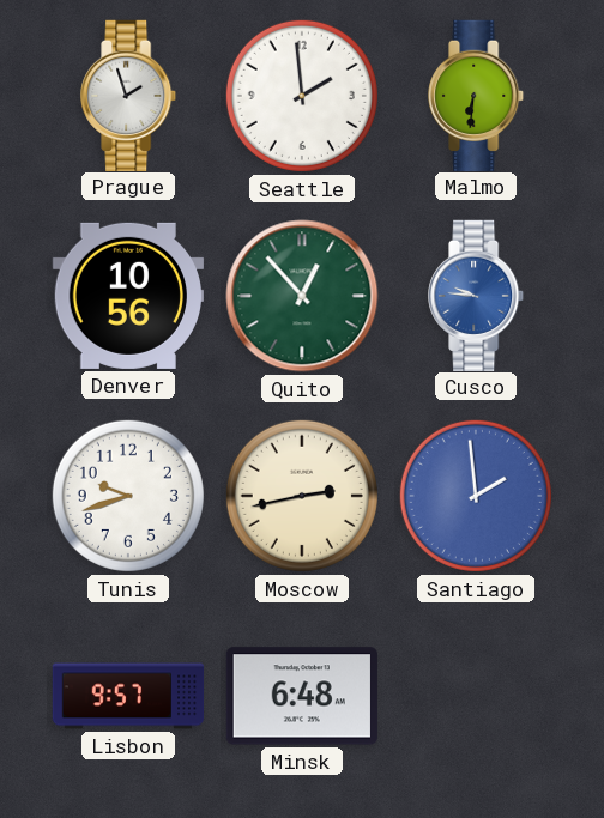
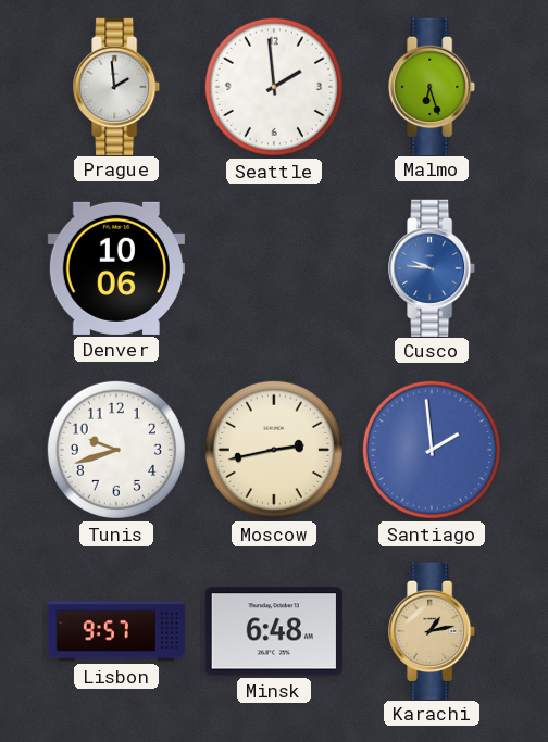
Prague: 1:57 -> 1:59 (117, 86)
Malmo: 6:31 -> 6:27 (433, 86)
Denver: 10:56 -> 10:06 (115, 268)
Quito: 12:53 -> none (302, 296)
Karachi: none -> 1:13 (433, 630)
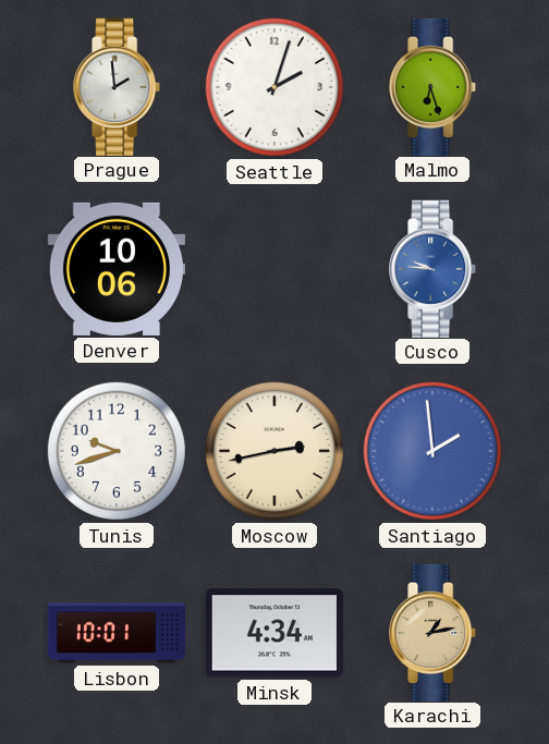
Seattle: 1:59 -> 2:03 (274, 87)
Lisbon: 9:57 -> 10:01 (117, 633)
Minsk: 6:48 -> 4:34 (274, 633)
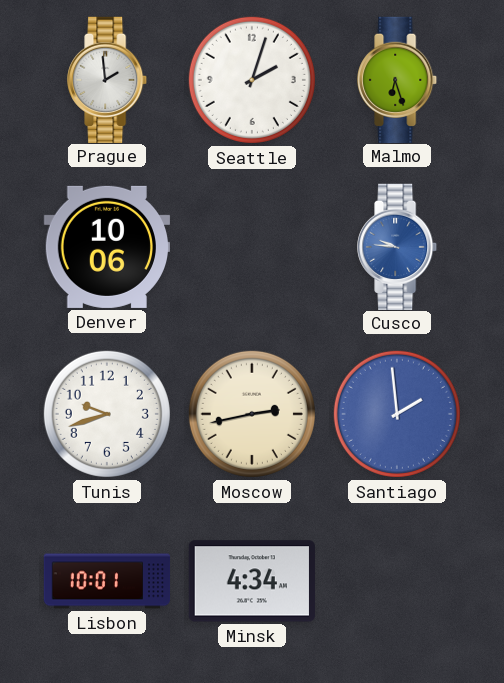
Karachi: 1:13 -> none (434, 632)
